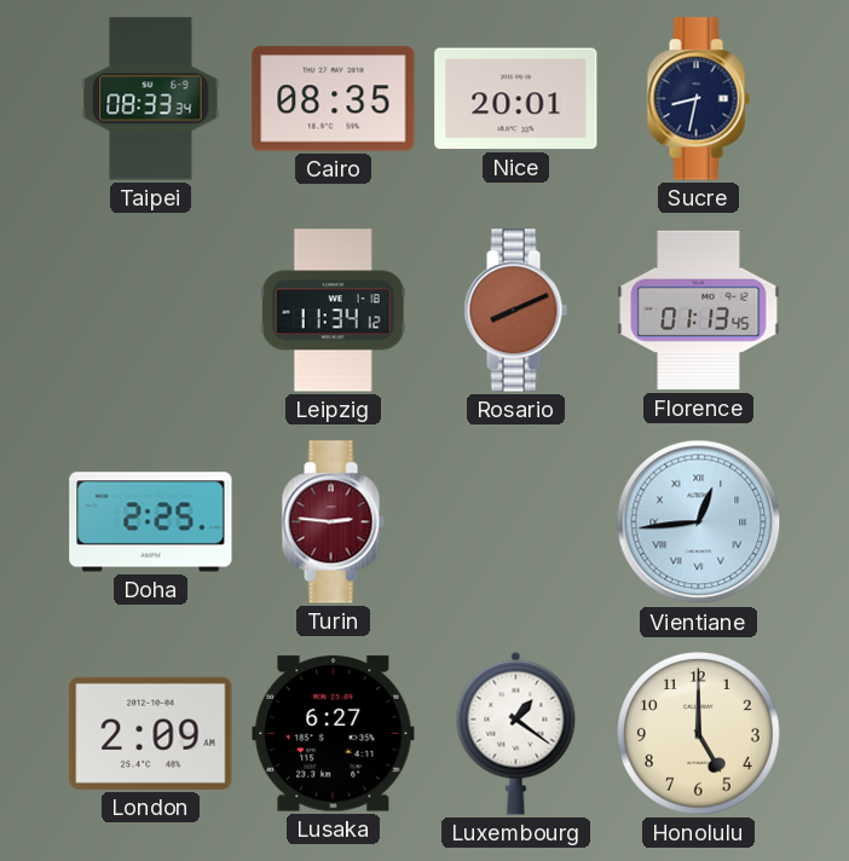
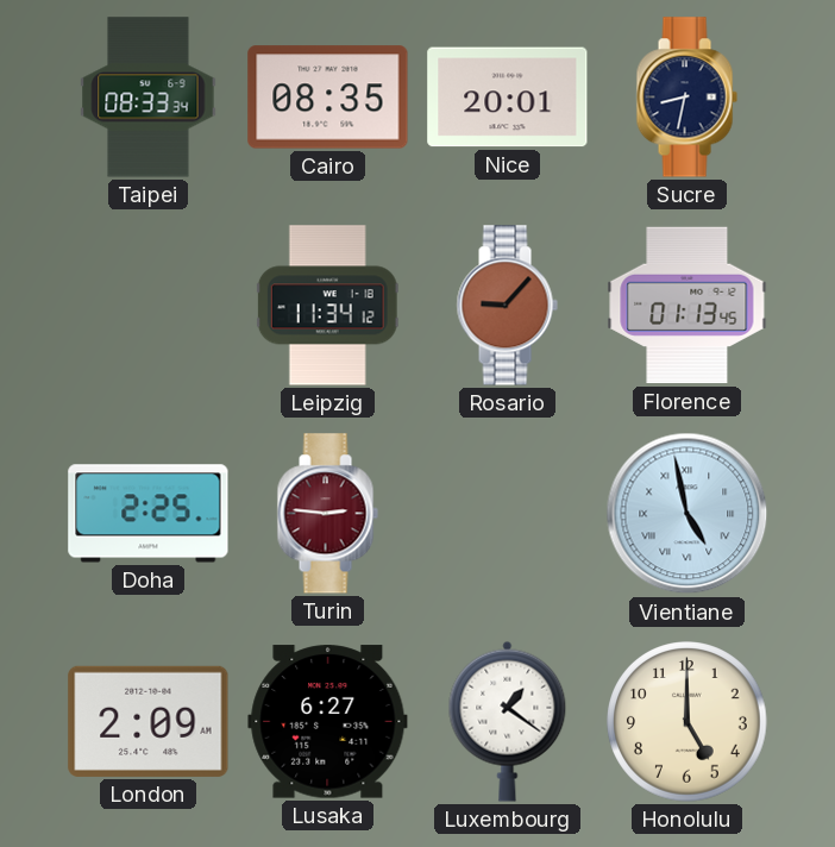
Rosario: 8:11 -> 9:07 (507, 306)
Vientiane: 12:44 -> 4:58 (688, 514)
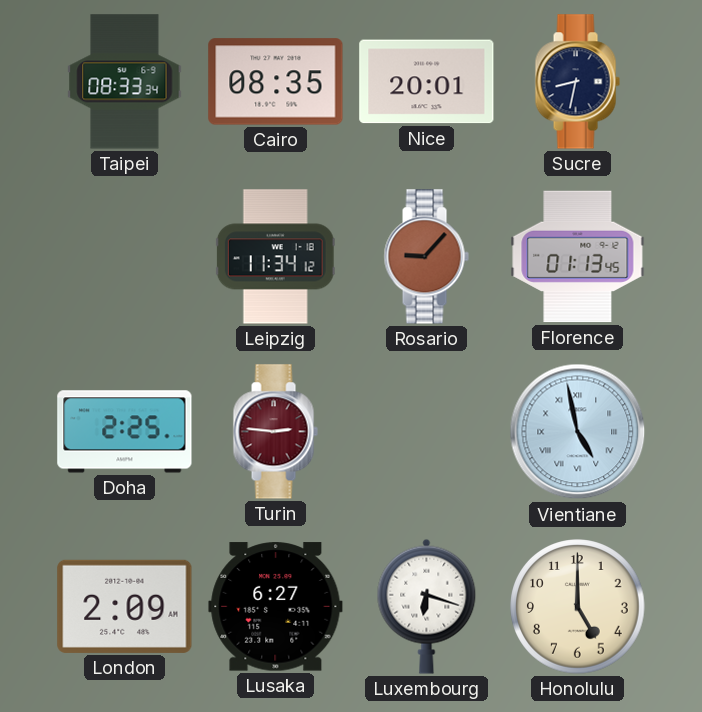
Luxembourg: 1:21 -> 6:18 (427, 606)
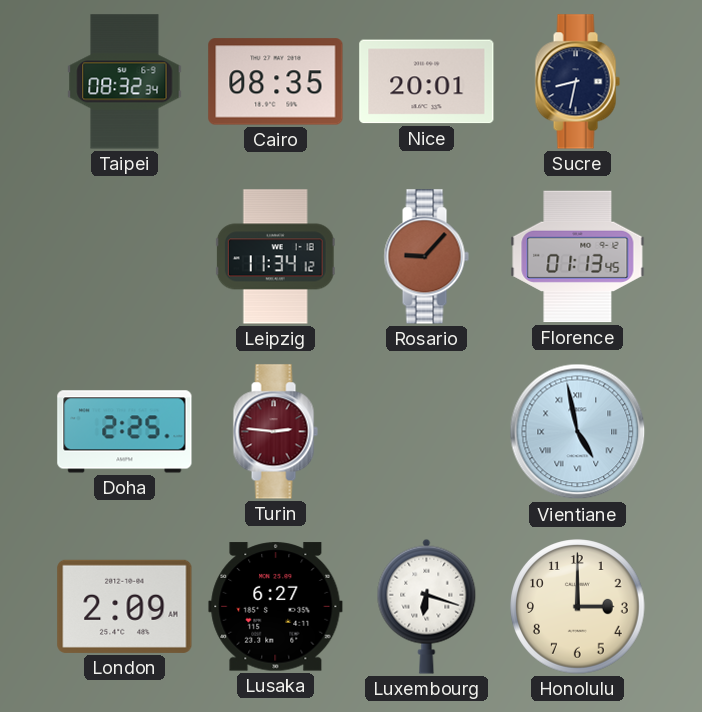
Taipei: 08:33 -> 08:32 (125, 82)
Honolulu: 5:00 -> 3:00 (578, 607)
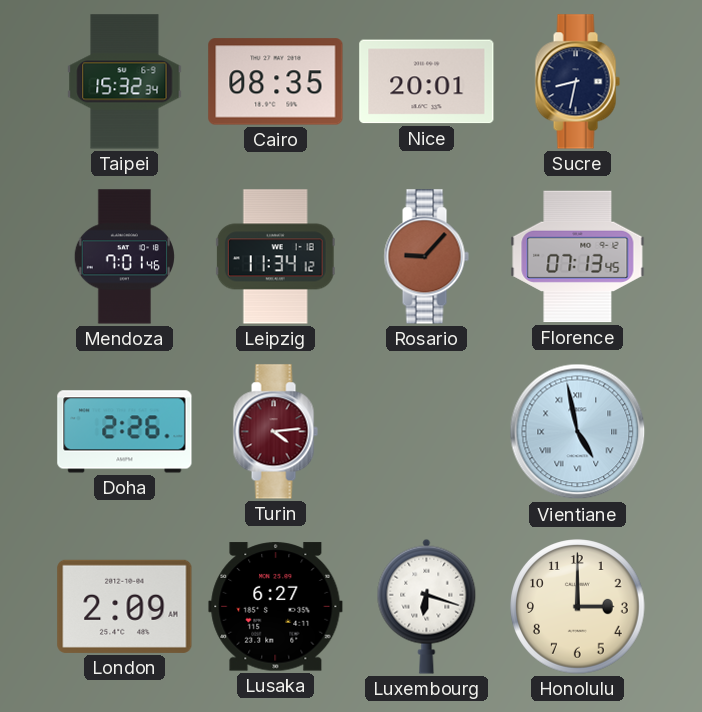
Taipei: 08:32 -> 15:32 (125, 82)
Mendoza: none -> 7:01 (124, 257)
Florence: 01:13 -> 07:13 (578, 257)
Doha: 2:25 -> 2:26 (125, 432)
Turin: 2:46 -> 4:14 (275, 432)
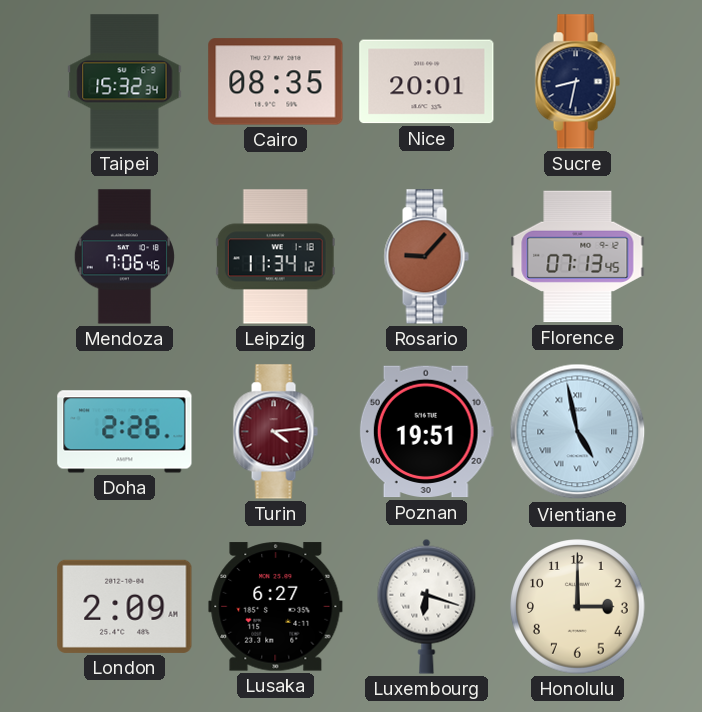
Mendoza: 7:01 -> 7:06 (124, 257)
Poznan: none -> 19:51 (426, 432)
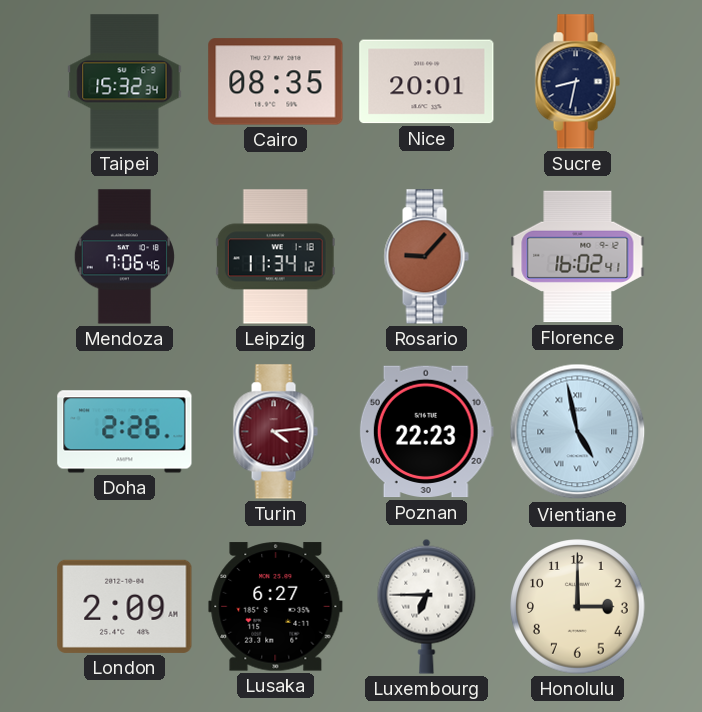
Florence: 07:13 -> 16:02 (578, 257)
Poznan: 19:51 -> 22:23 (426, 432)
Luxembourg: 6:18 -> 6:45 (427, 606)
